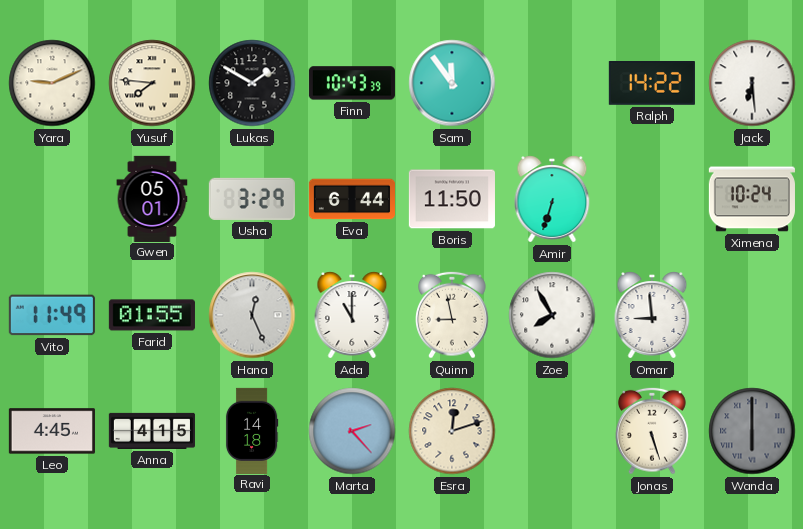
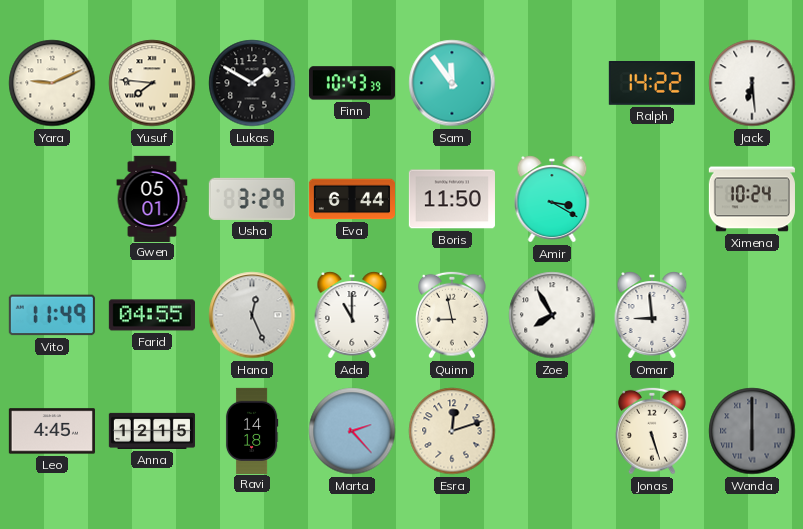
Amir: 6:33 -> 3:20 (552, 199)
Farid: 01:55 -> 04:55 (152, 315)
Anna: 4:15 -> 12:15 (152, 431)
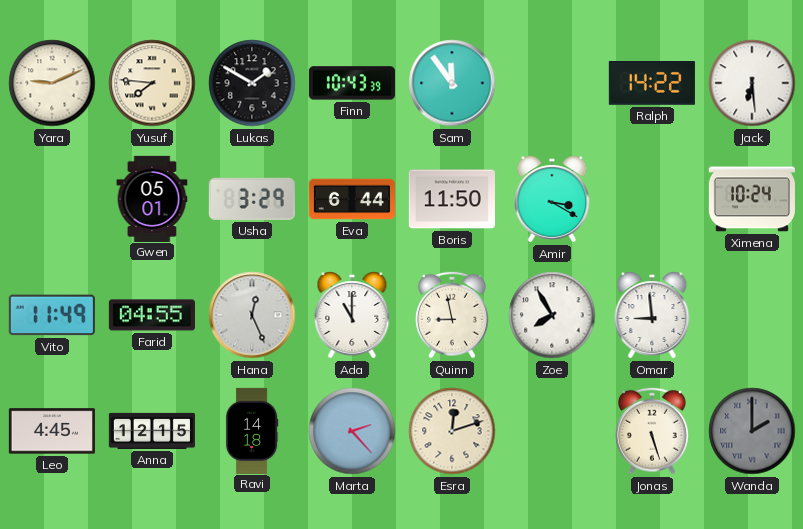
Wanda: 6:00 -> 2:00 (752, 431)
